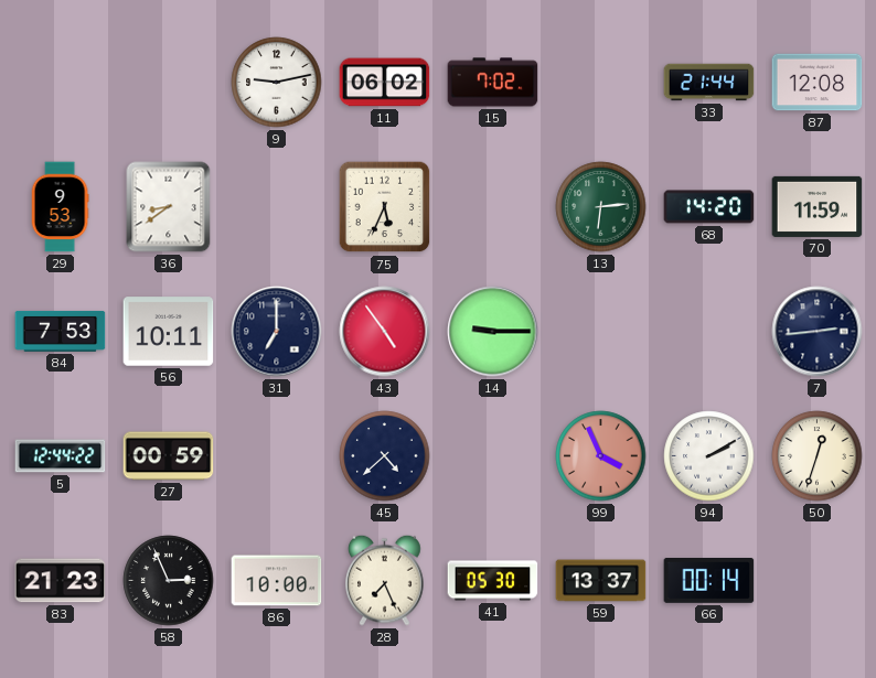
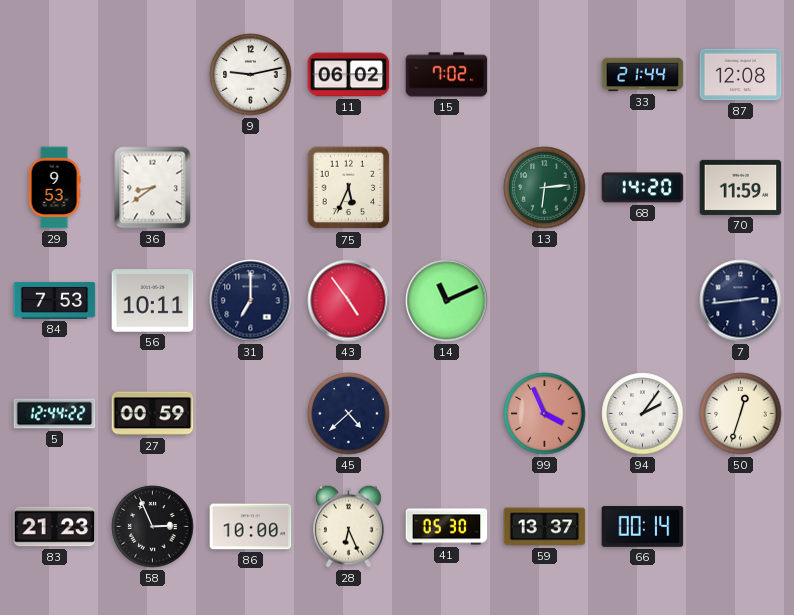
14: 9:15 -> 11:11 (447, 301)
94: 2:10 -> 2:06 (643, 414)
28: 7:26 -> 6:26 (349, 526)
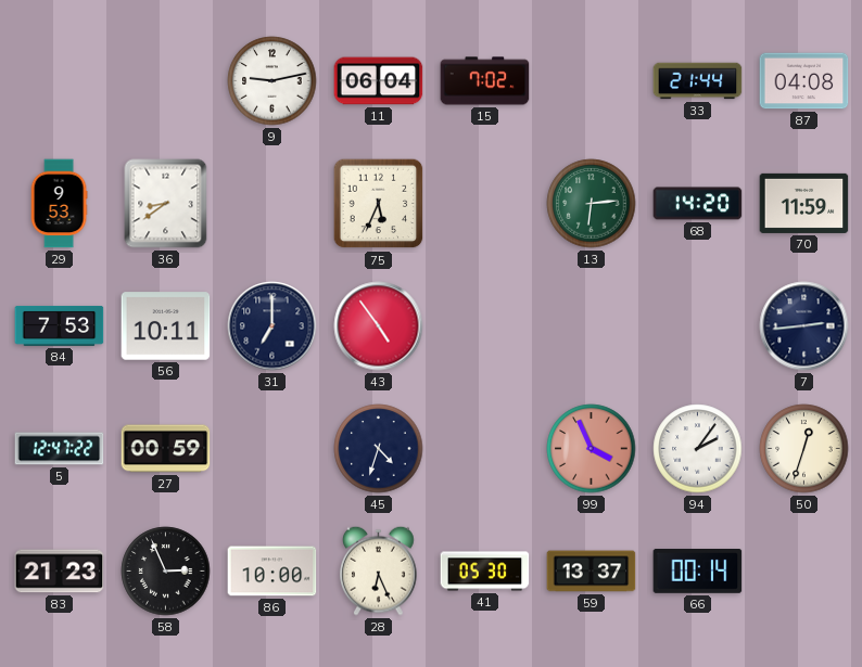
11: 06:02 -> 06:04 (379, 81)
87: 12:08 -> 04:08 (804, 81)
14: 11:11 -> none (447, 301)
5: 12:44 -> 12:47 (60, 449)
45: 4:38 -> 4:33 (379, 449)
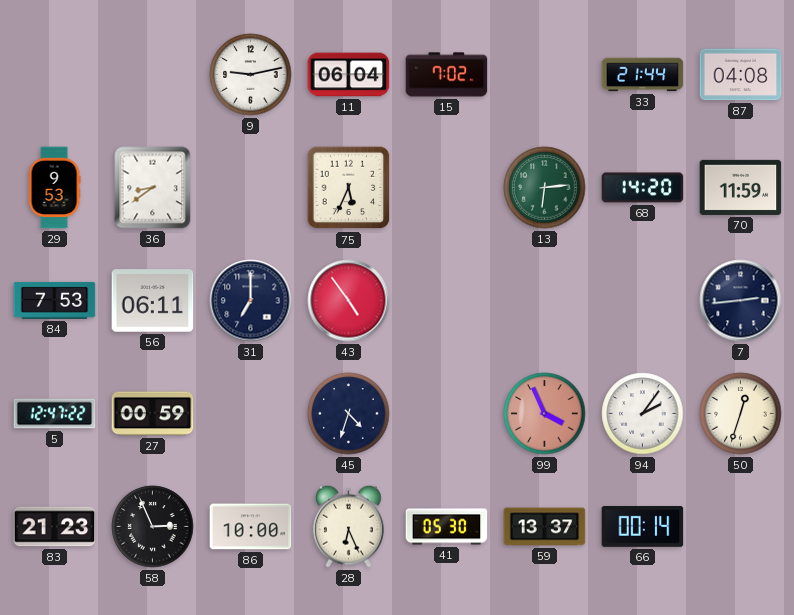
56: 10:11 -> 06:11 (153, 301)
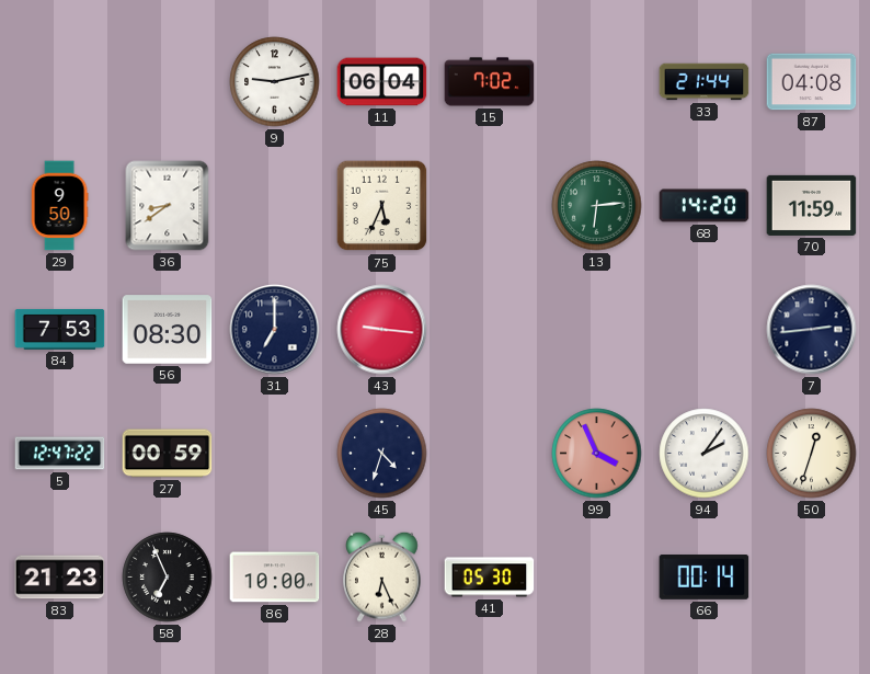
29: 9:53 -> 9:50 (59, 206)
56: 06:11 -> 08:30 (168, 330)
43: 4:54 -> 9:16 (382, 330)
58: 2:56 -> 6:56 (168, 578)
59: 13:37 -> none (545, 527)
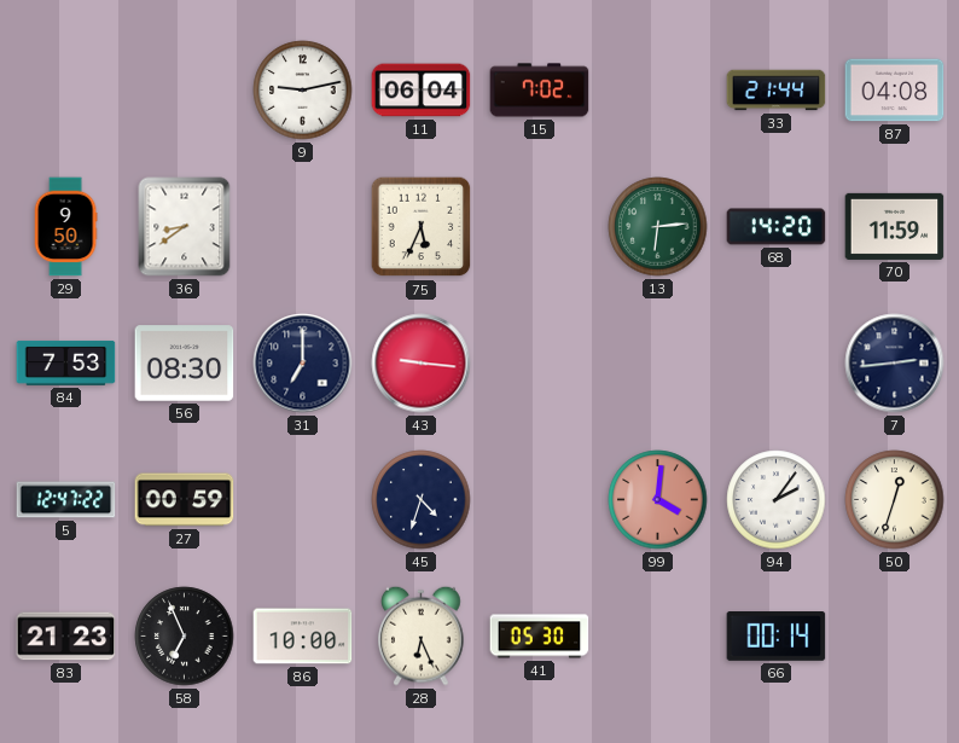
99: 3:56 -> 4:01 (658, 500)
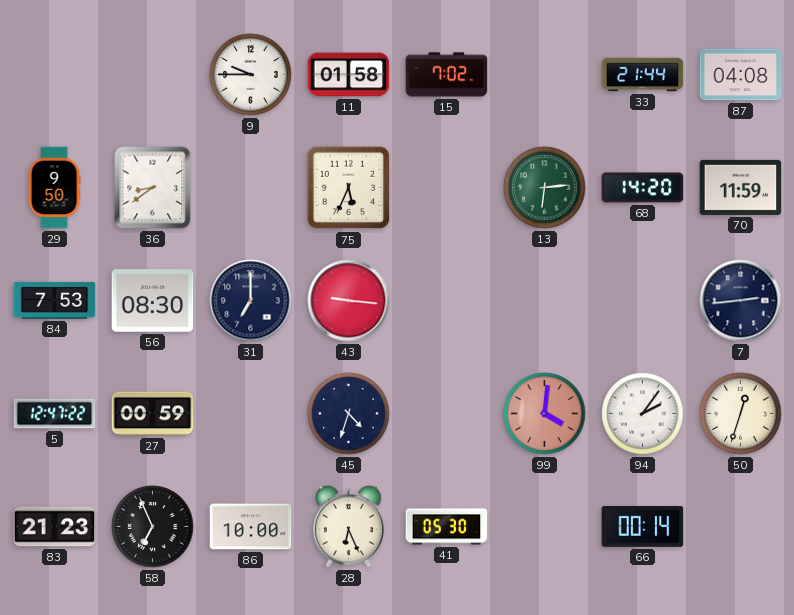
9: 9:13 -> 9:45 (251, 75)
11: 06:04 -> 01:58 (349, 75)
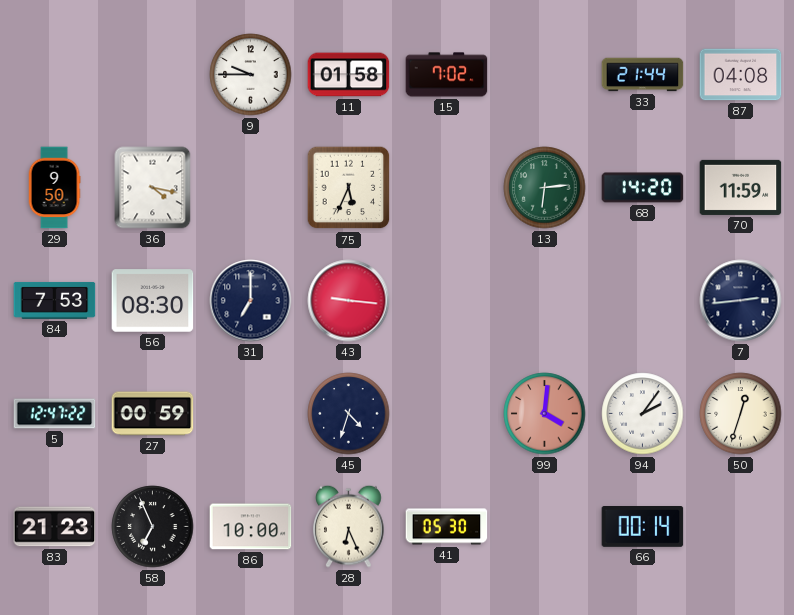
36: 8:39 -> 4:17 (153, 188)
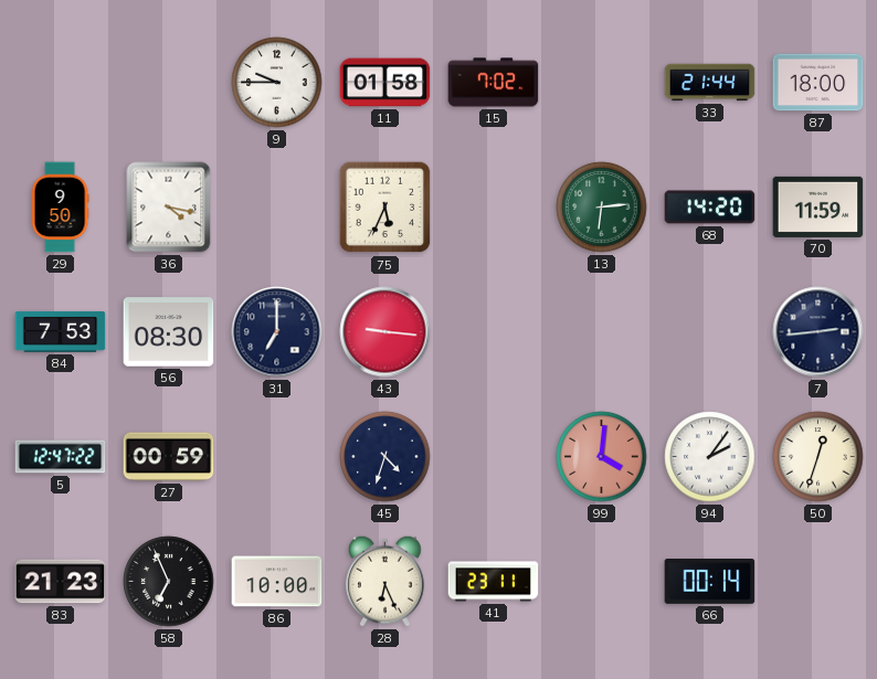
87: 04:08 -> 18:00 (818, 83)
41: 05:30 -> 23:11 (494, 582)
